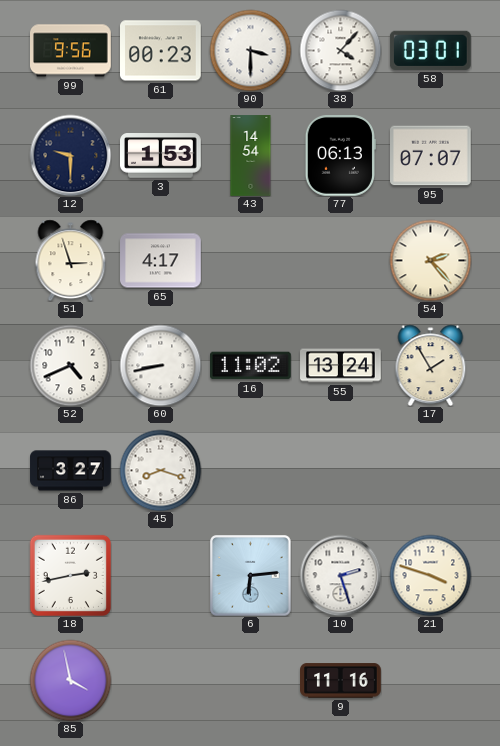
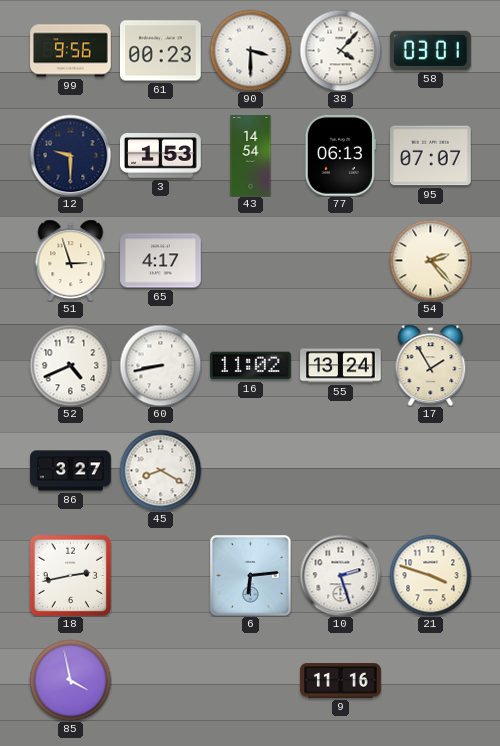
45: 8:18 -> 8:20 (160, 470)
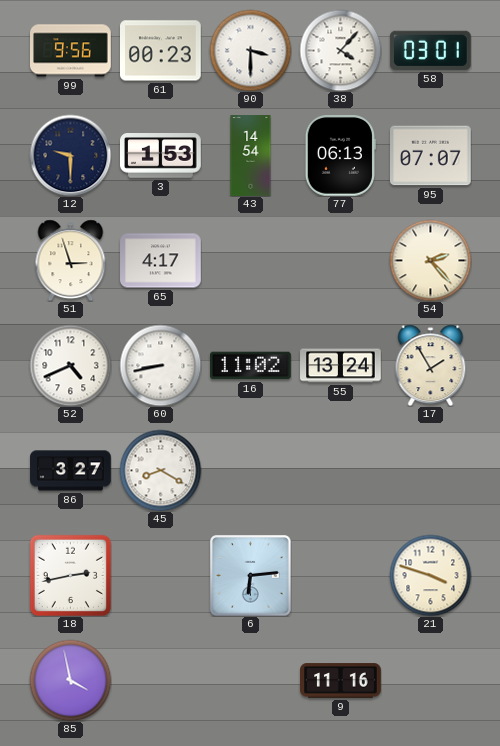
10: 2:27 -> none (340, 575)
